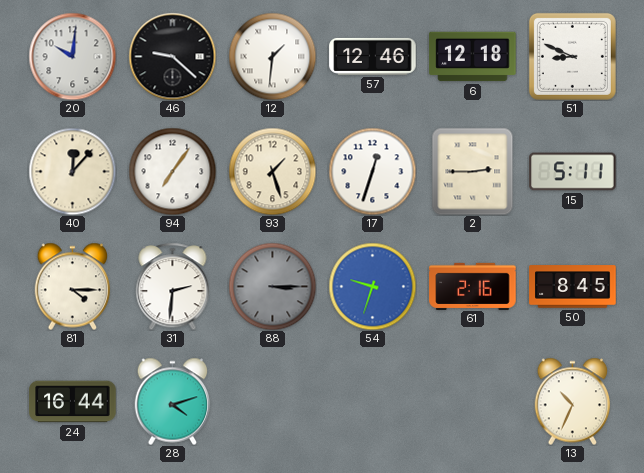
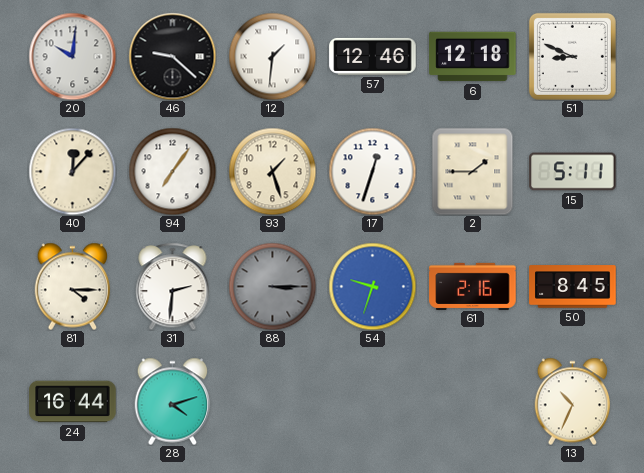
2: 2:45 -> 1:45 (473, 171)
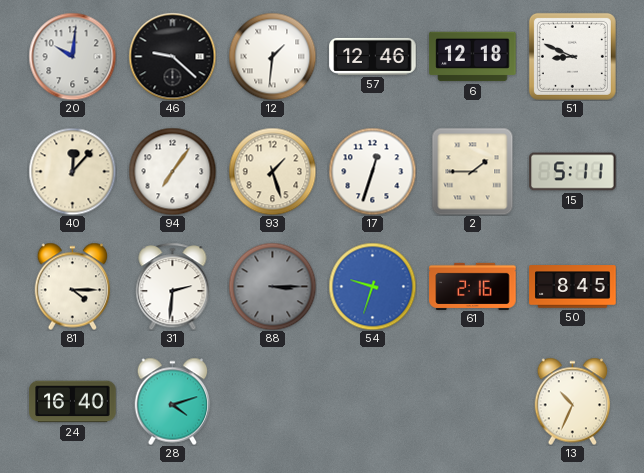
24: 16:44 -> 16:40 (73, 402)
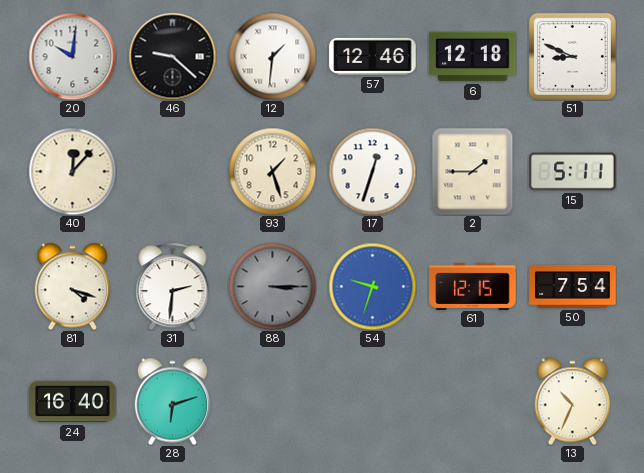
94: 7:06 -> none (172, 171)
81: 4:15 -> 4:18 (73, 286)
61: 2:16 -> 12:15 (473, 286)
50: 8:45 -> 7:54 (573, 287)
28: 4:12 -> 6:12 (173, 401)
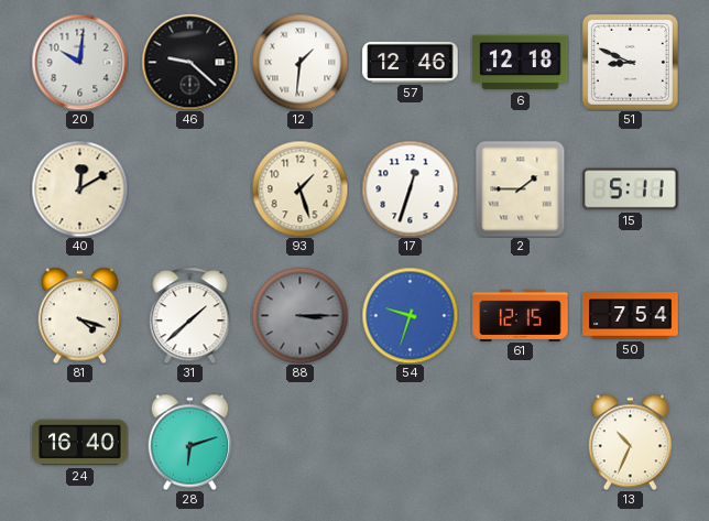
40: 12:07 -> 12:10 (79, 188)
31: 2:31 -> 1:38 (190, 315)
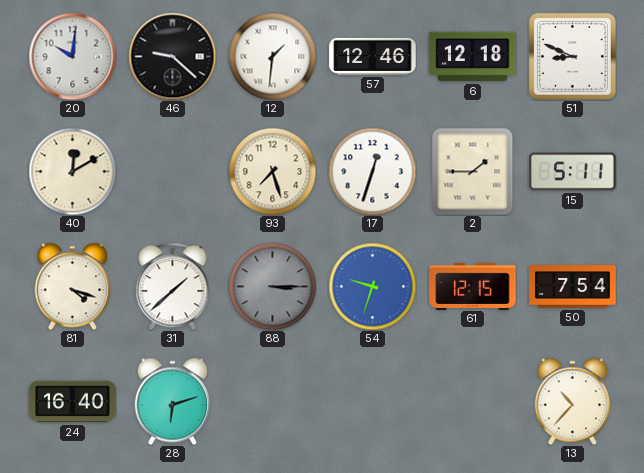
93: 1:27 -> 7:27 (272, 171)
13: 10:34 -> 10:37 (573, 401)
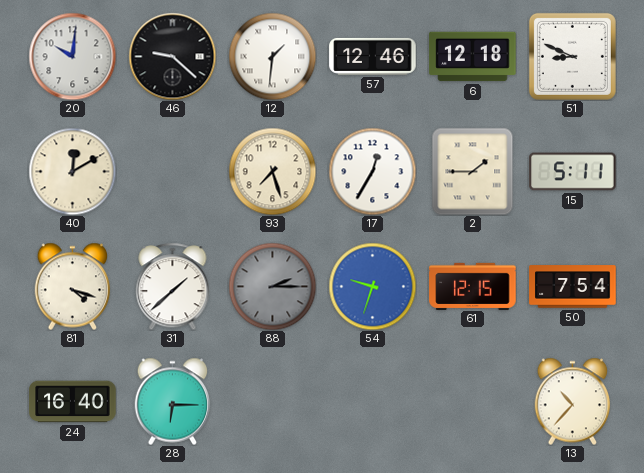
17: 12:33 -> 12:35 (372, 171)
88: 3:15 -> 2:15 (272, 286)
28: 6:12 -> 6:15 (173, 401)
